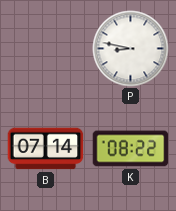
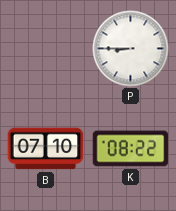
P: 8:47 -> 8:45 (131, 49)
B: 07:14 -> 07:10 (46, 149)
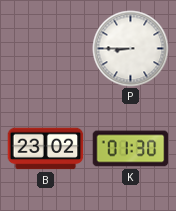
B: 07:10 -> 23:02 (46, 149)
K: 08:22 -> 01:30 (131, 149)
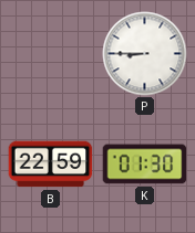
B: 23:02 -> 22:59 (51, 165)
